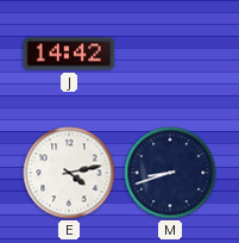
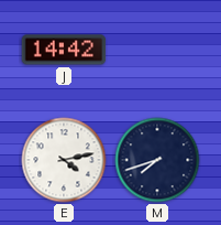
M: 8:42 -> 7:42 (157, 160)
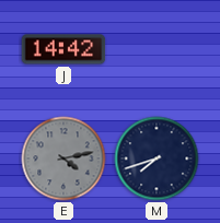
E dial: white -> grey (63, 159)
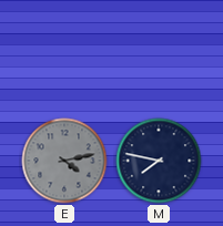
J: 14:42 -> none (63, 49)
M: 7:42 -> 7:47 (159, 161)
